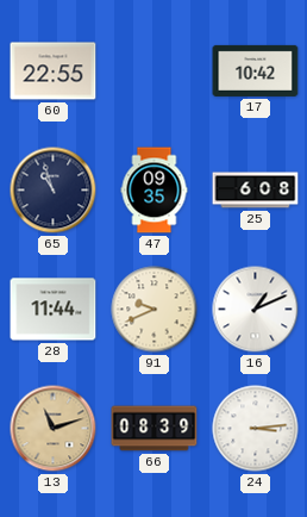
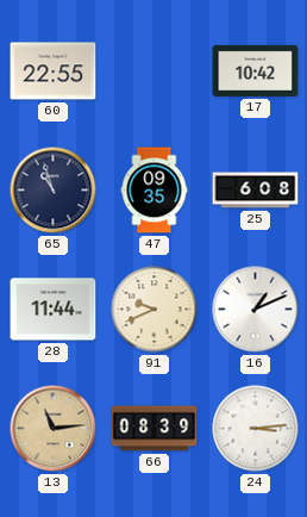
13: 11:12 -> 11:14 (54, 429)
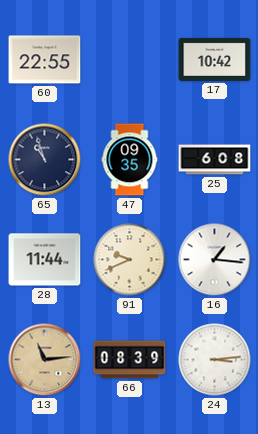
16: 1:11 -> 1:16 (215, 260)
